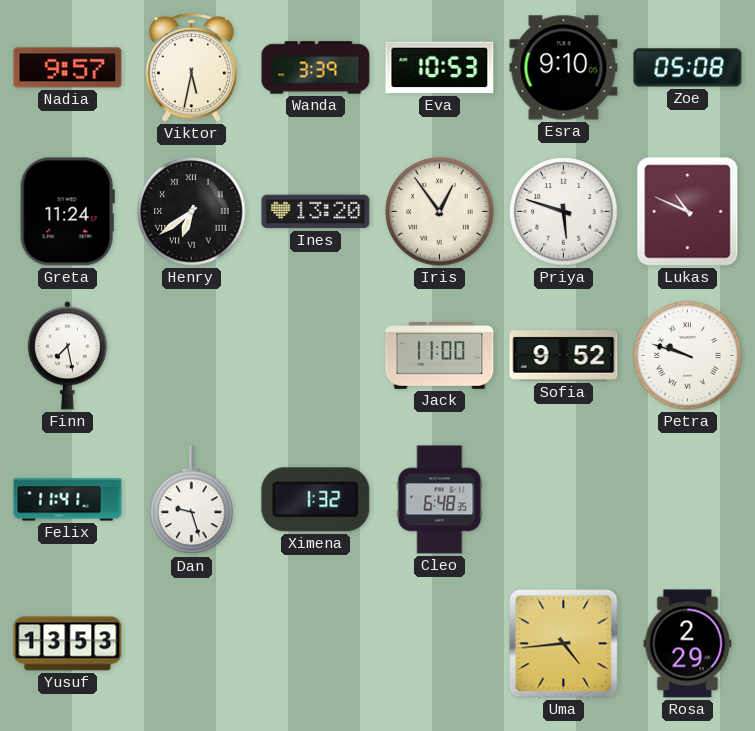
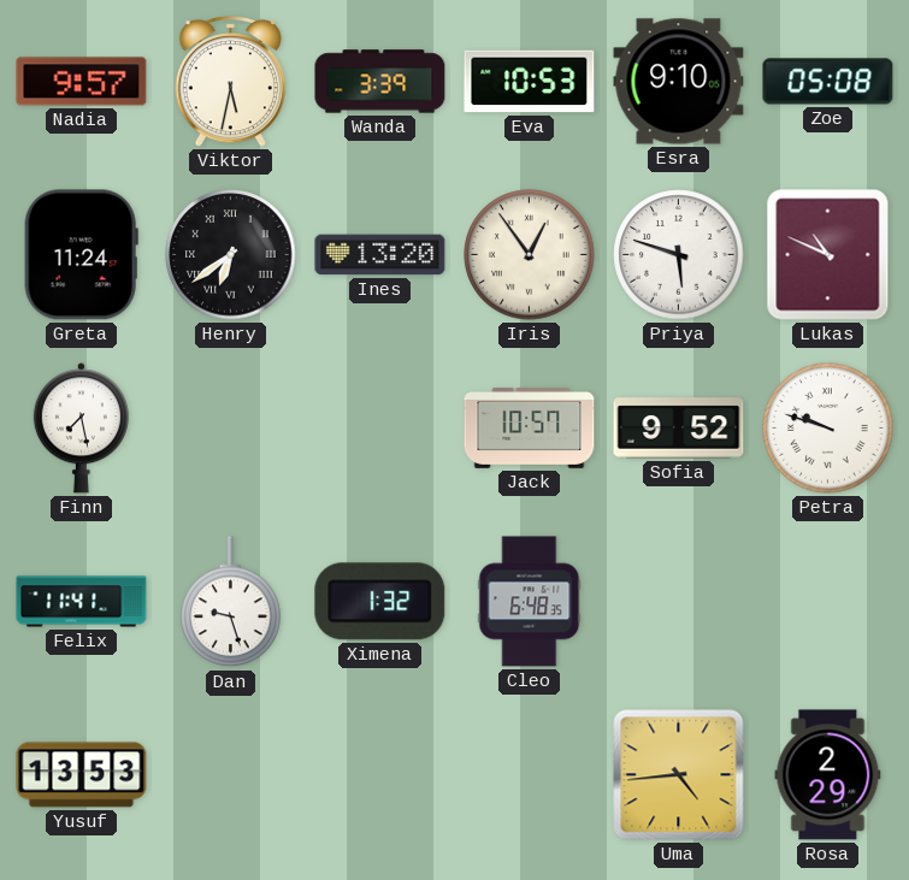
Jack: 11:00 -> 10:57 (530, 427)
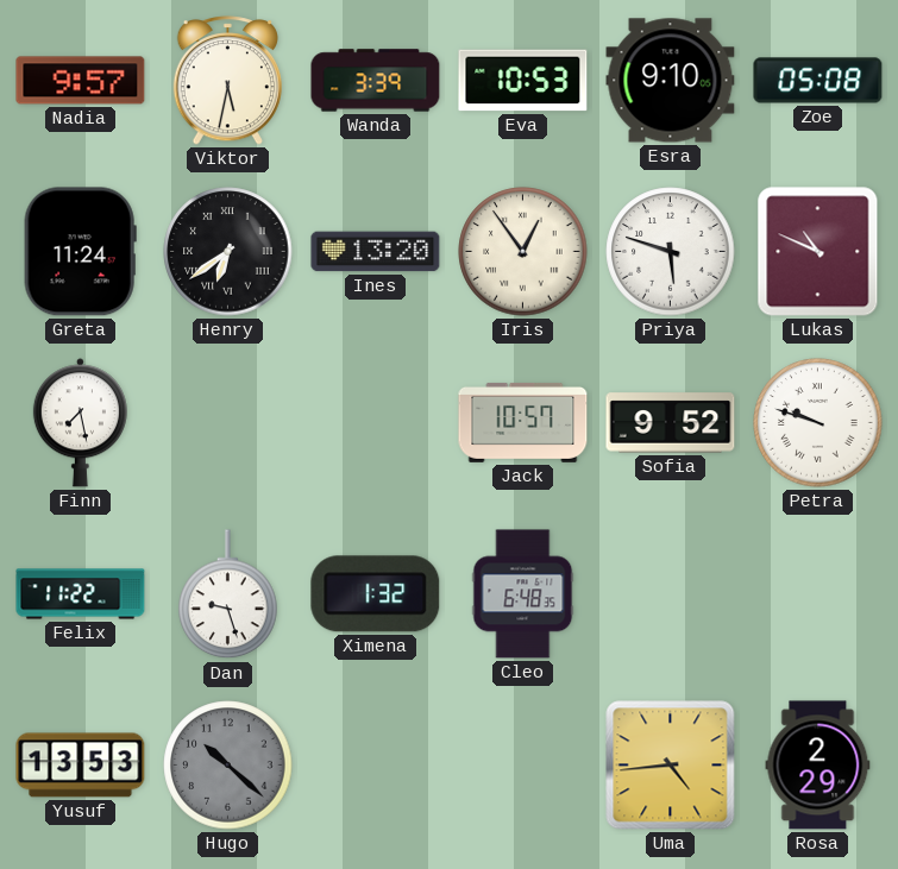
Felix: 11:41 -> 11:22 (81, 594)
Hugo: none -> 10:22 (228, 766)
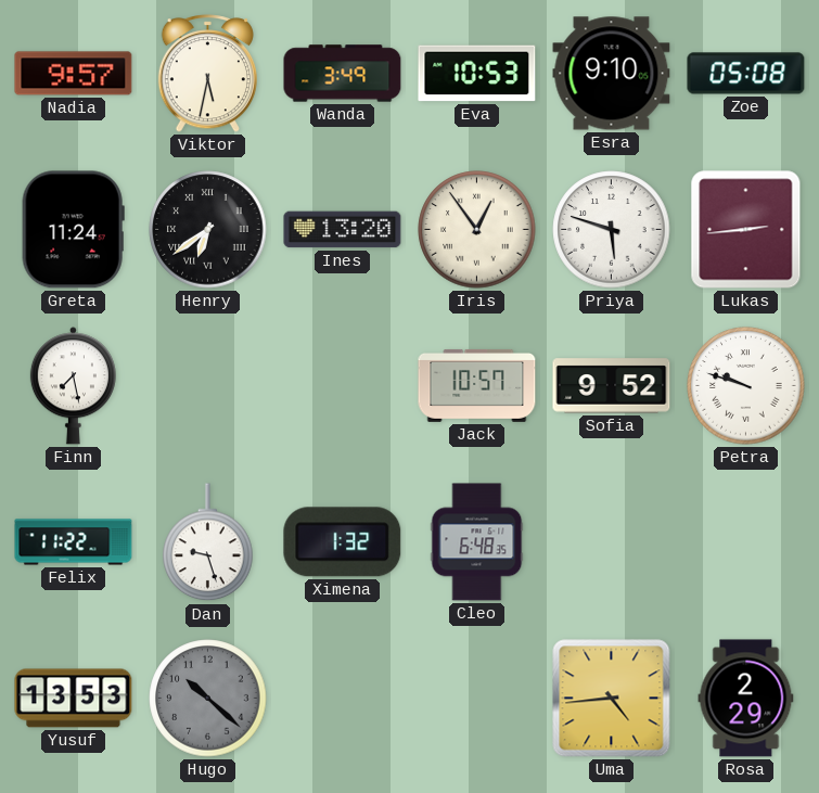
Wanda: 3:39 -> 3:49 (343, 74)
Lukas: 10:49 -> 2:44 (746, 230)
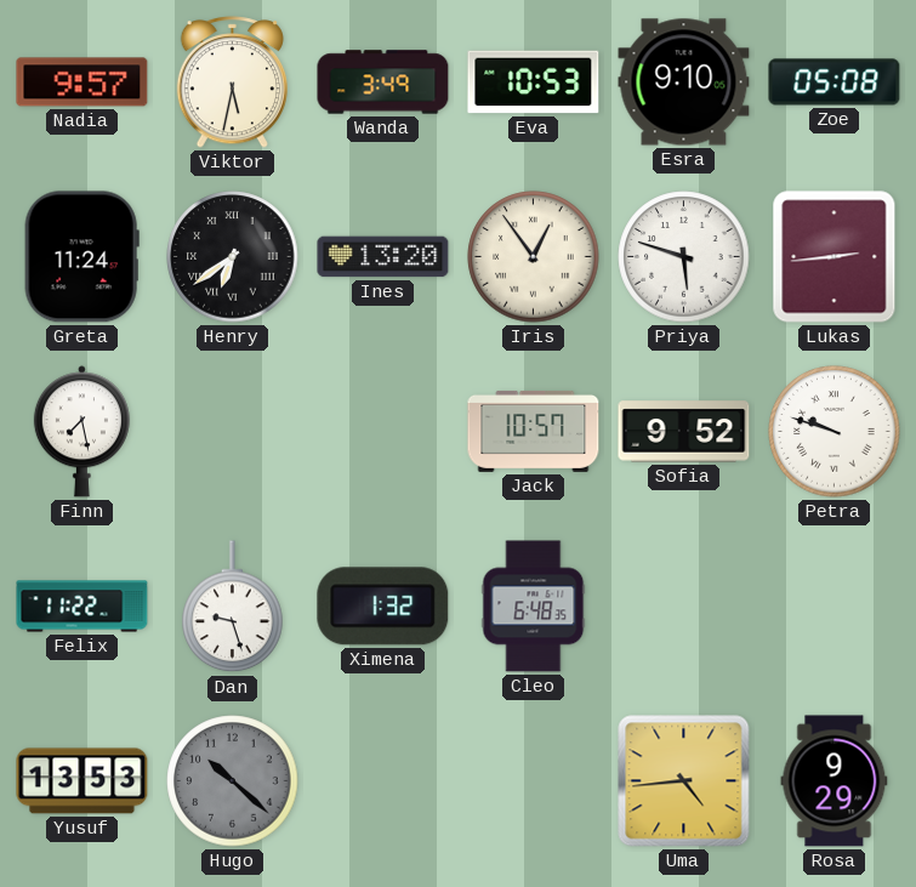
Rosa: 2:29 -> 9:29 (835, 781)
